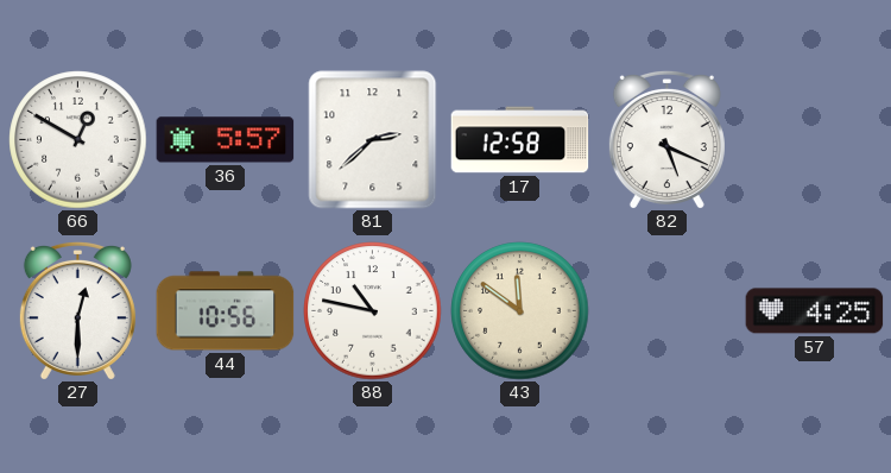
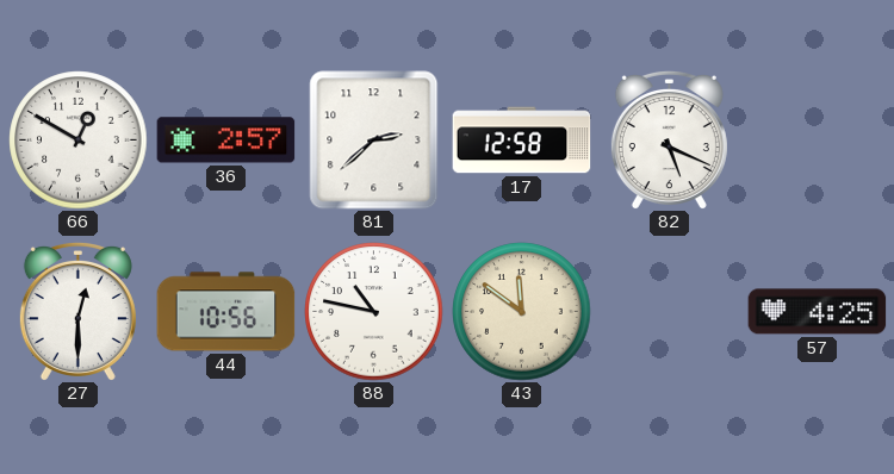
36: 5:57 -> 2:57 (226, 141)
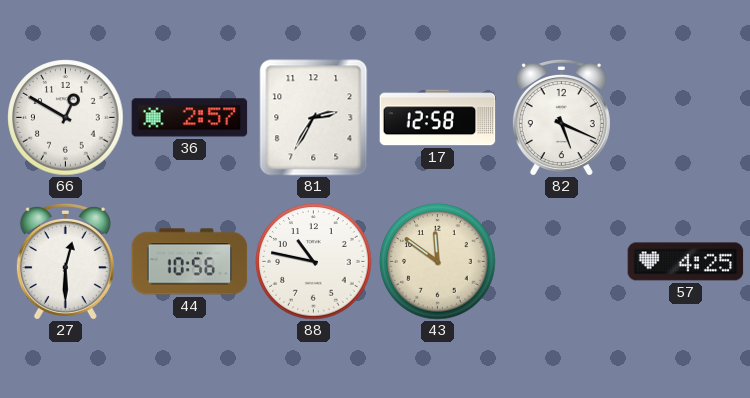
81: 2:38 -> 2:35 (314, 118)
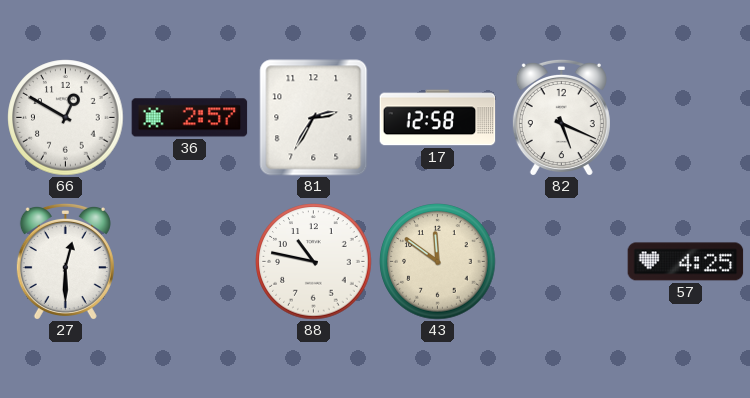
44: 10:56 -> none (190, 262)
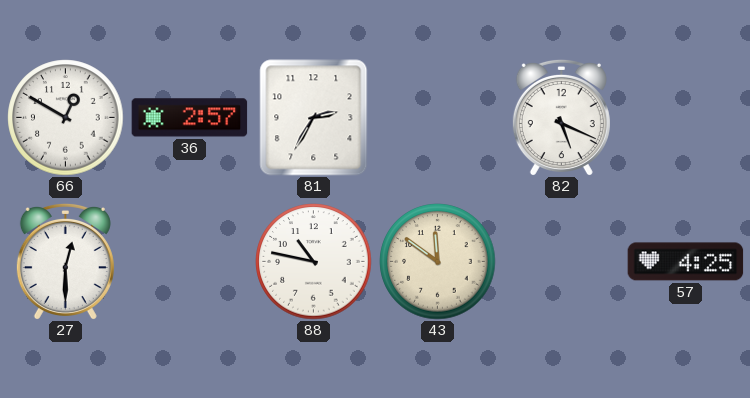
17: 12:58 -> none (438, 118)
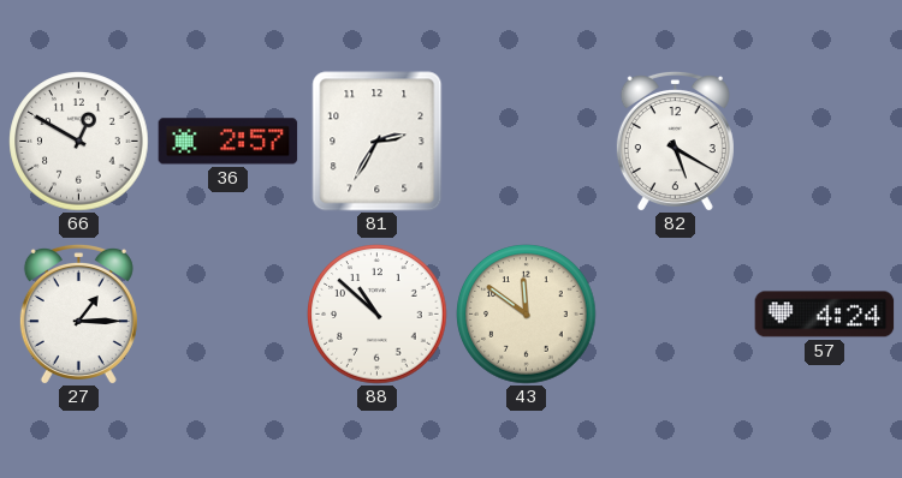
82: 5:19 -> 5:20 (675, 141)
27: 12:30 -> 1:15 (78, 313)
88: 10:47 -> 10:52 (378, 315)
57: 4:25 -> 4:24 (825, 315)
